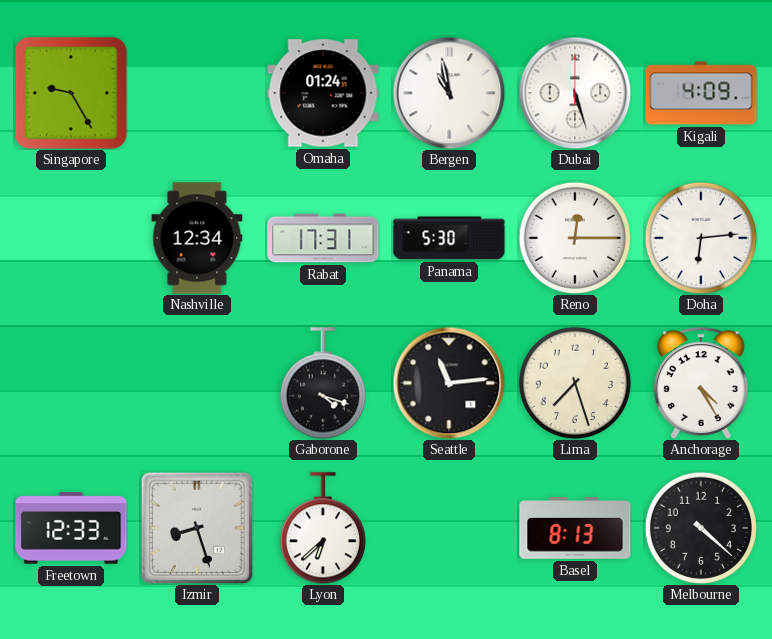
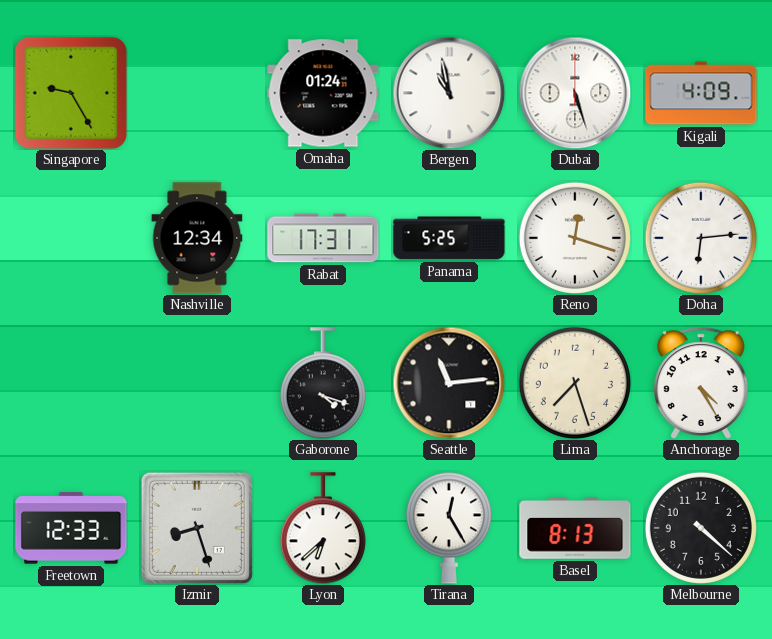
Panama: 5:30 -> 5:25 (449, 238)
Reno: 12:15 -> 12:18 (575, 238)
Tirana: none -> 12:25 (449, 528)
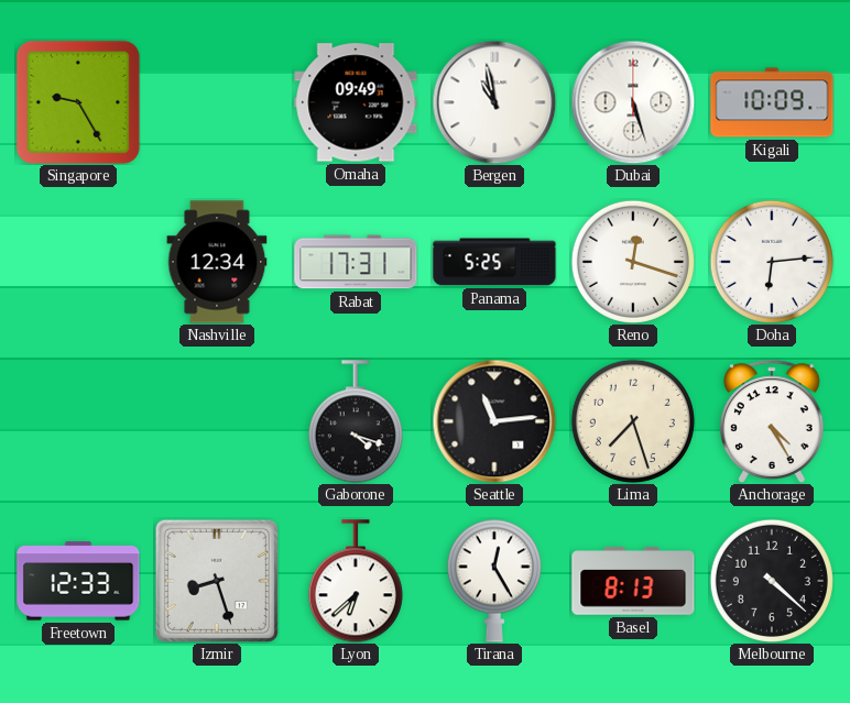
Omaha: 01:24 -> 09:49 (356, 102)
Kigali: 4:09 -> 10:09 (772, 102)
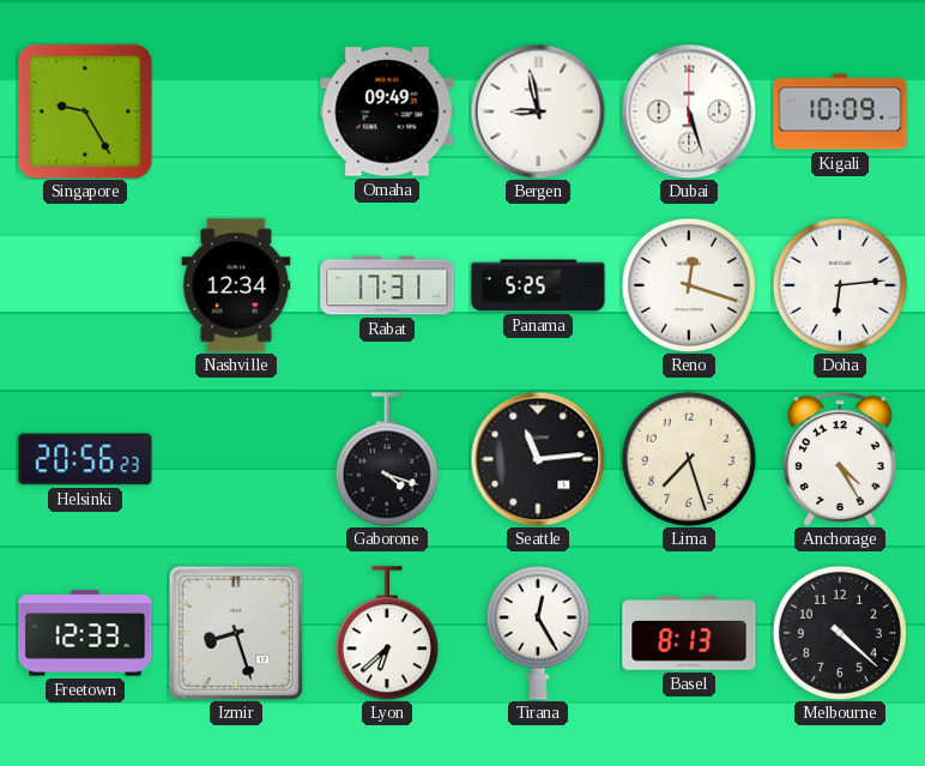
Bergen: 10:58 -> 8:58 (538, 111)
Helsinki: none -> 20:56 (85, 459)
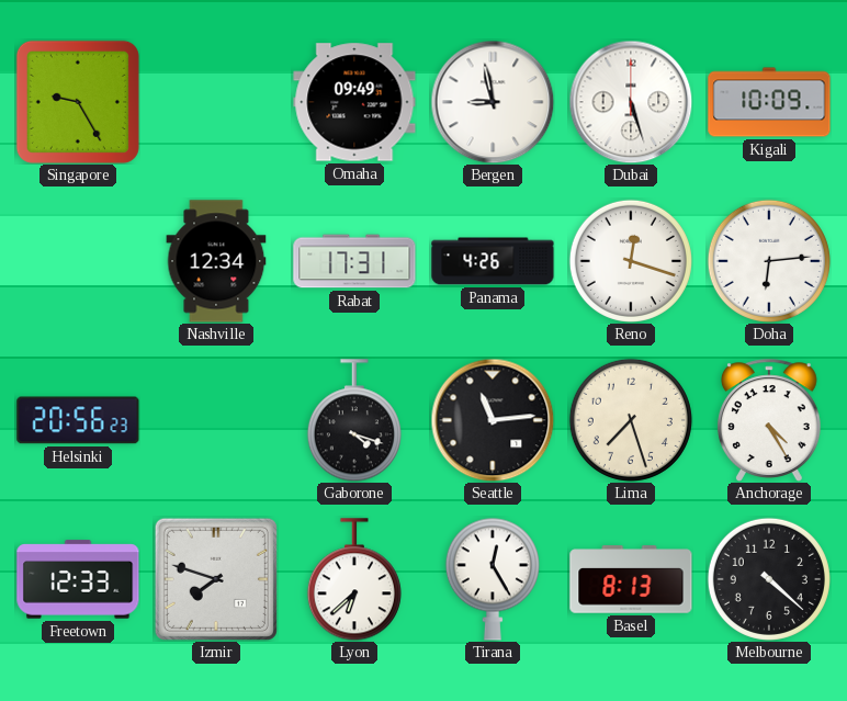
Panama: 5:25 -> 4:26 (493, 261)
Izmir: 8:27 -> 7:48 (216, 579)
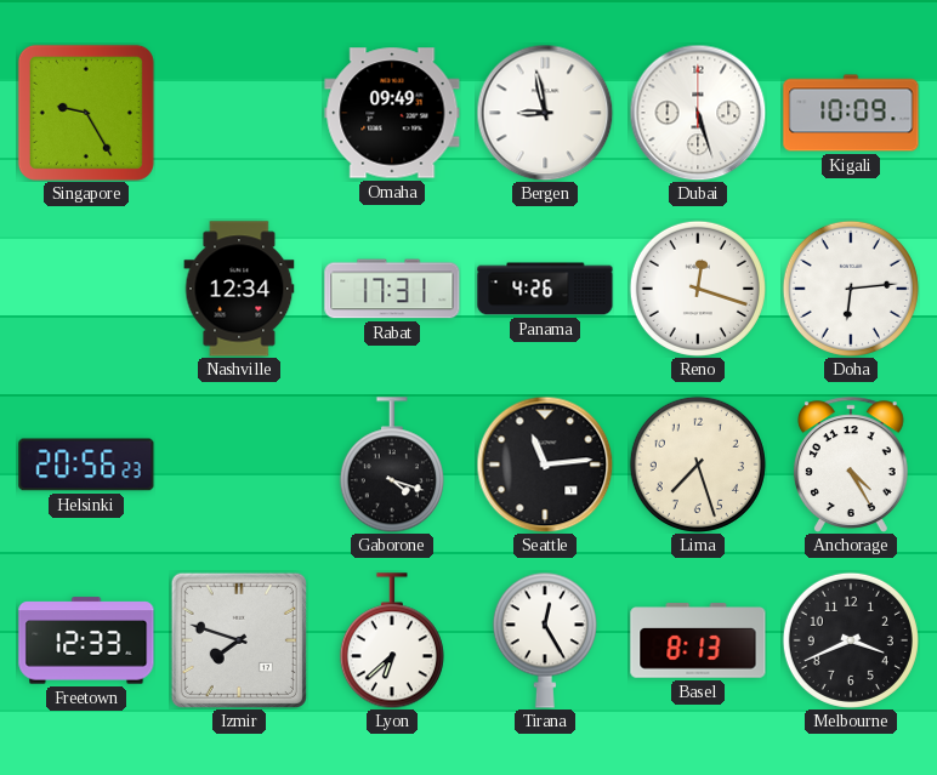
Melbourne: 4:22 -> 3:41 (851, 640)
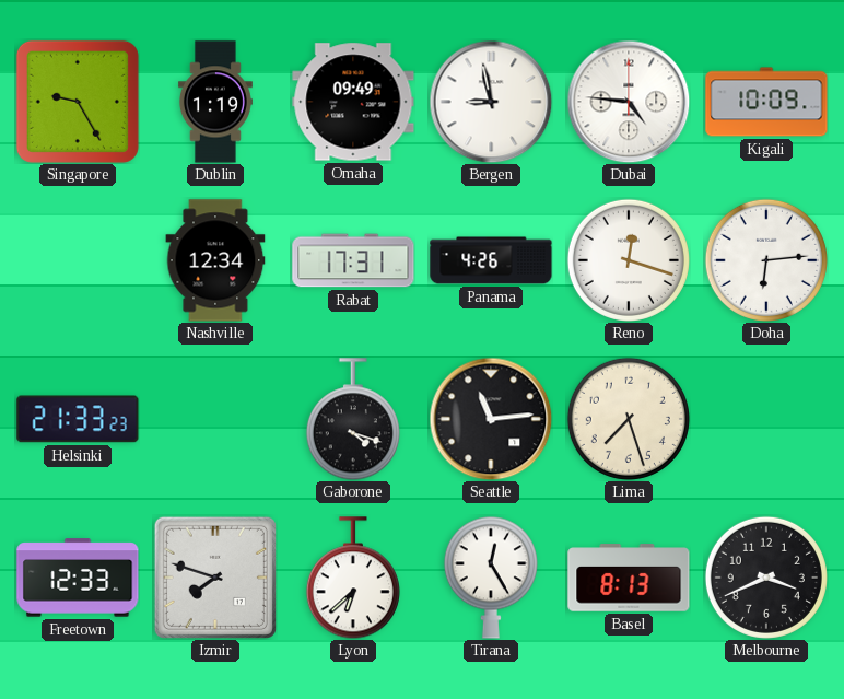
Dublin: none -> 1:19 (215, 102)
Dubai: 5:27 -> 4:46 (629, 102)
Helsinki: 20:56 -> 21:33 (78, 419)
Anchorage: 4:25 -> none (851, 465)
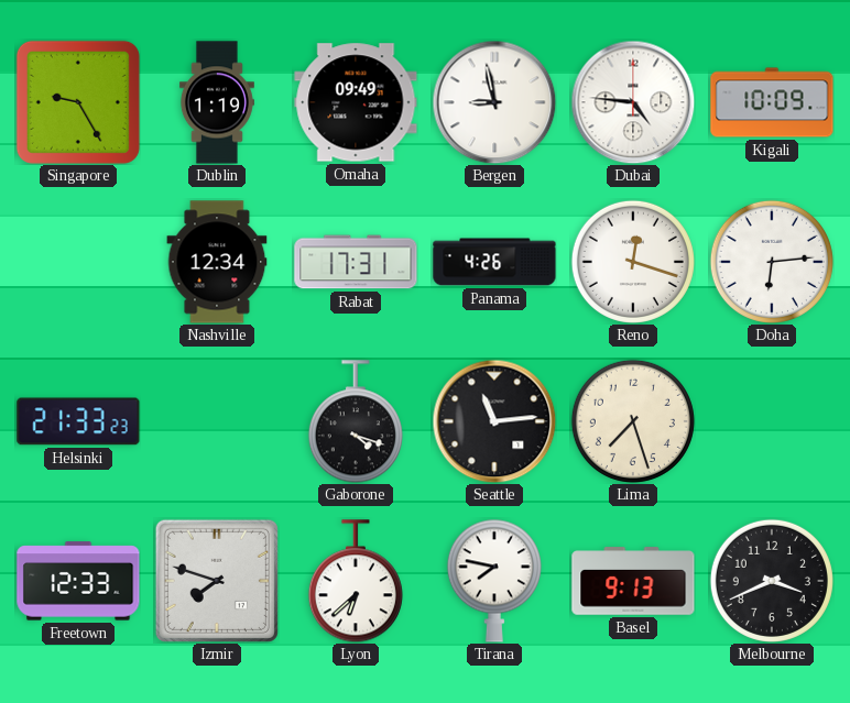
Tirana: 12:25 -> 7:47 (494, 581)
Basel: 8:13 -> 9:13 (633, 581)
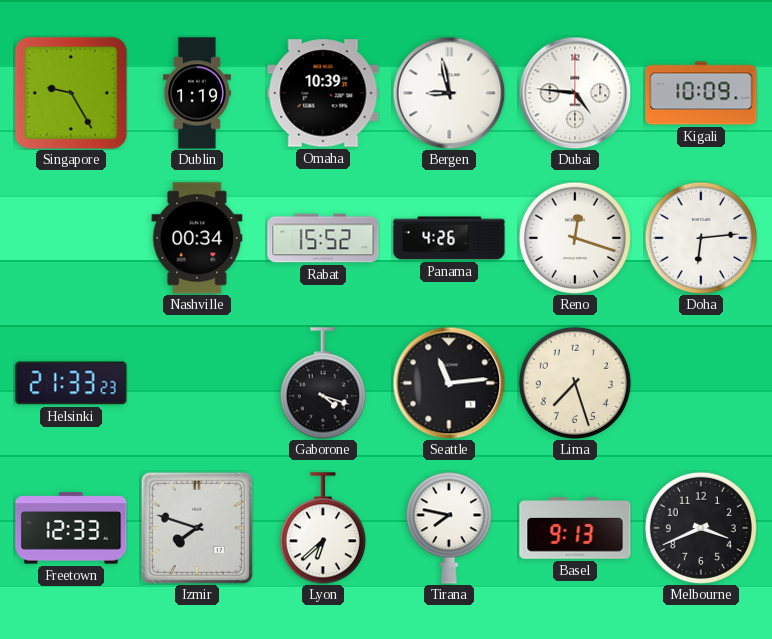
Omaha: 09:49 -> 10:39 (323, 93)
Nashville: 12:34 -> 00:34 (197, 238)
Rabat: 17:31 -> 15:52 (323, 238)
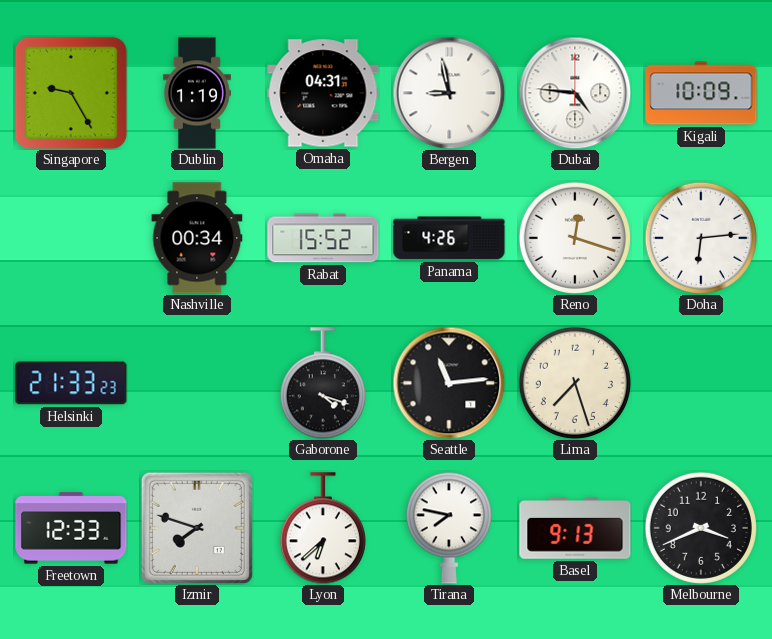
Omaha: 10:39 -> 04:31 (323, 93)
